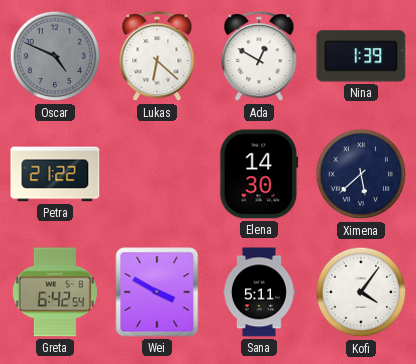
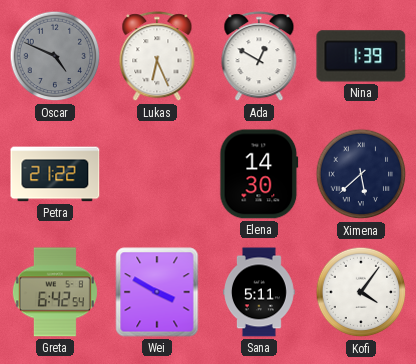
Lukas: 6:22 -> 6:26 (157, 57)
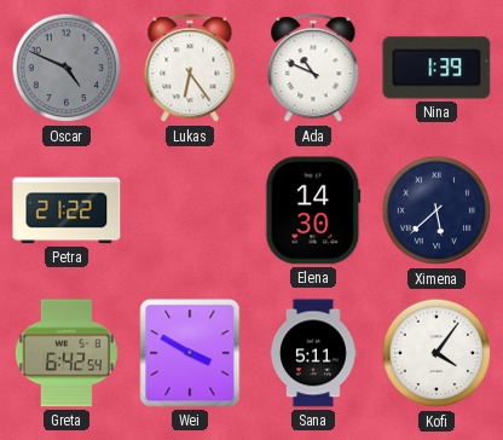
Lukas: 6:26 -> 6:24 (190, 69)
Ada: 12:50 -> 10:49 (313, 69)
